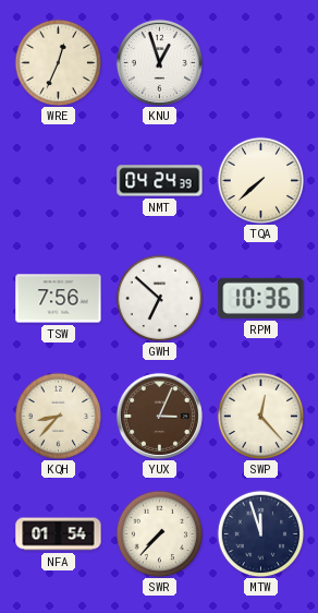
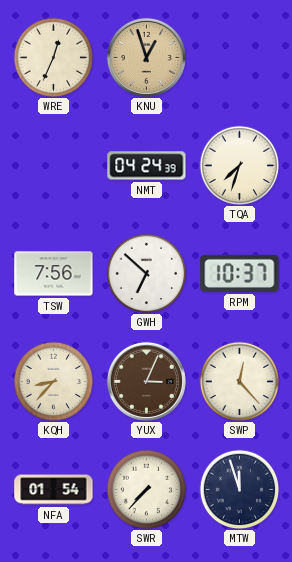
KNU dial: white -> champagne (146, 57)
TQA: 7:38 -> 7:33 (239, 165)
RPM: 10:36 -> 10:37 (240, 273)
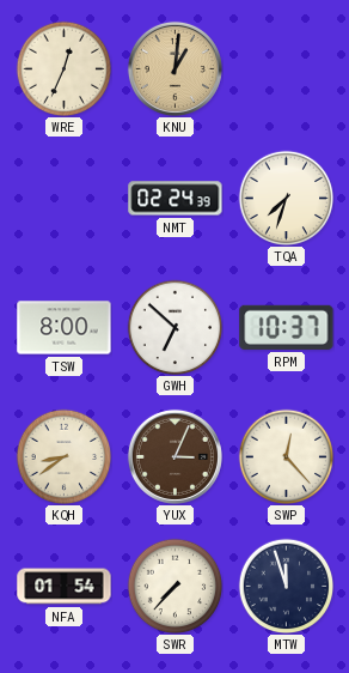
KNU: 12:57 -> 1:01 (174, 68)
NMT: 04:24 -> 02:24 (176, 199)
TSW: 7:56 -> 8:00 (65, 328)
KQH: 8:37 -> 8:39 (63, 456)
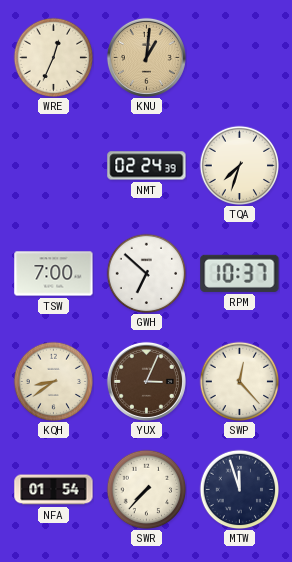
TSW: 8:00 -> 7:00 (54, 274)
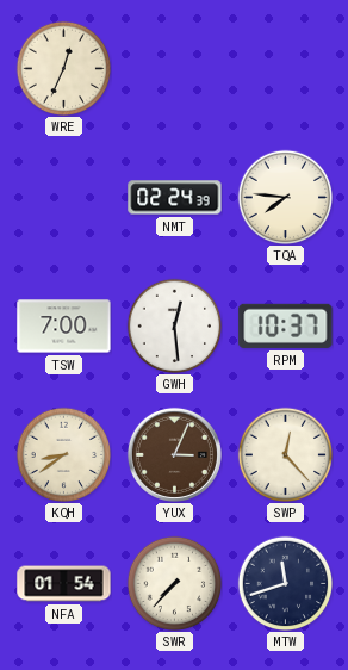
KNU: 1:01 -> none (146, 57)
TQA: 7:33 -> 7:46 (285, 197)
GWH: 6:52 -> 12:29 (174, 325)
MTW: 11:57 -> 11:42 (285, 583)
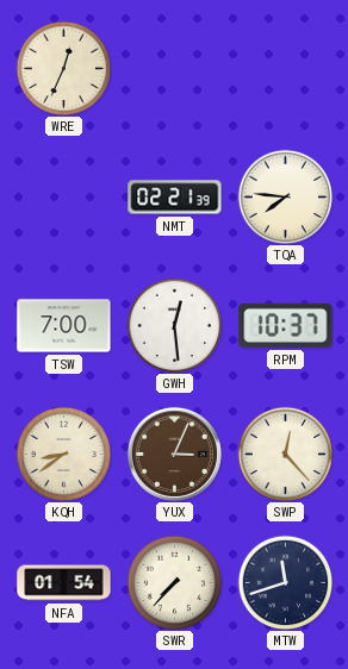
NMT: 02:24 -> 02:21 (175, 198)
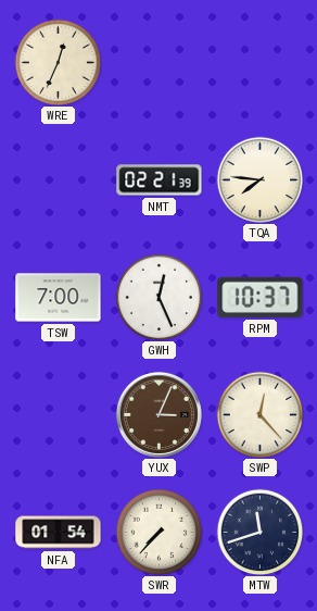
GWH: 12:29 -> 12:26 (158, 297)
KQH: 8:39 -> none (63, 454)
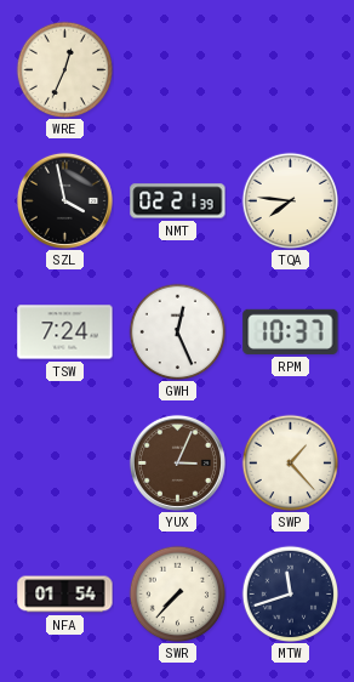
SZL: none -> 3:58 (64, 200)
TSW: 7:00 -> 7:24 (65, 333)
SWP: 12:23 -> 1:23 (290, 462)
